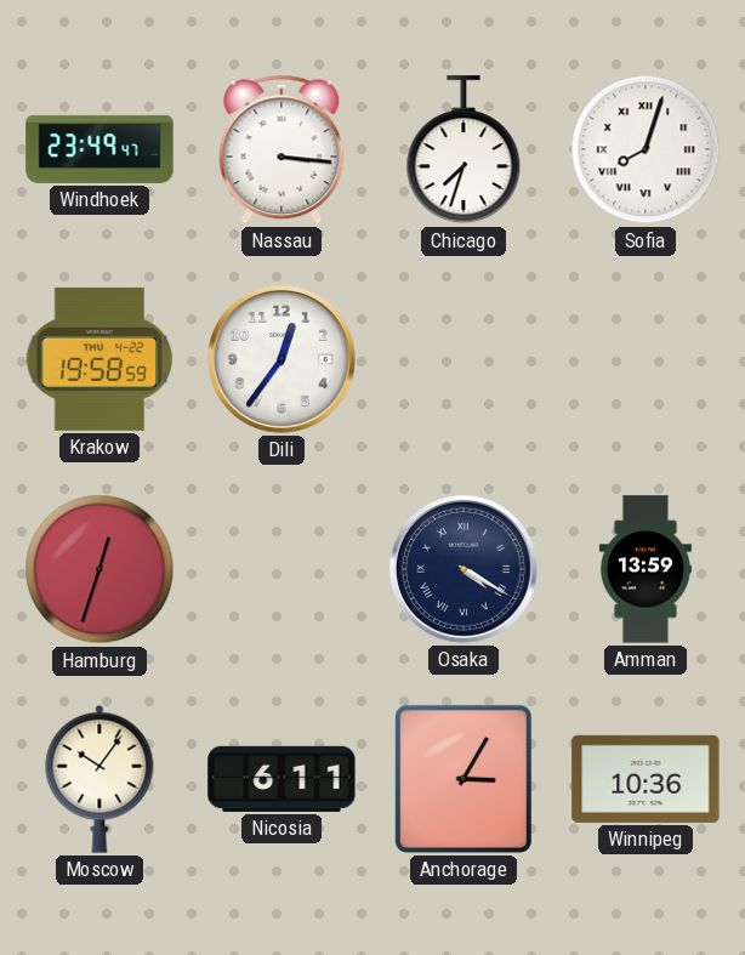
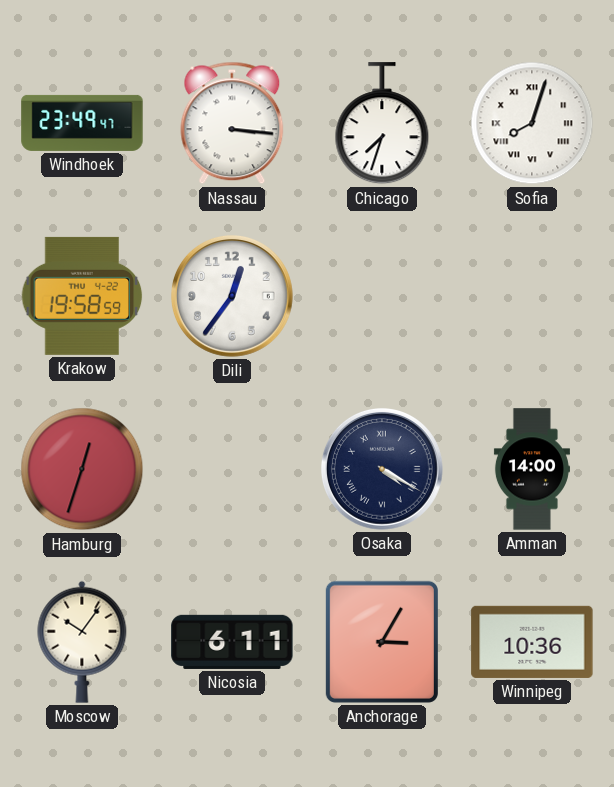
Amman: 13:59 -> 14:00 (532, 469)
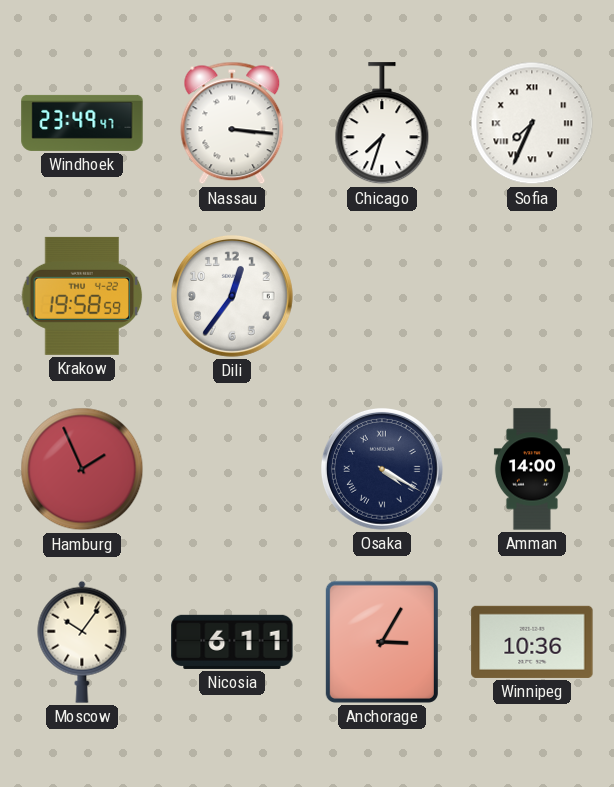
Sofia: 8:03 -> 7:34 (532, 123)
Hamburg: 12:33 -> 1:56 (82, 469)
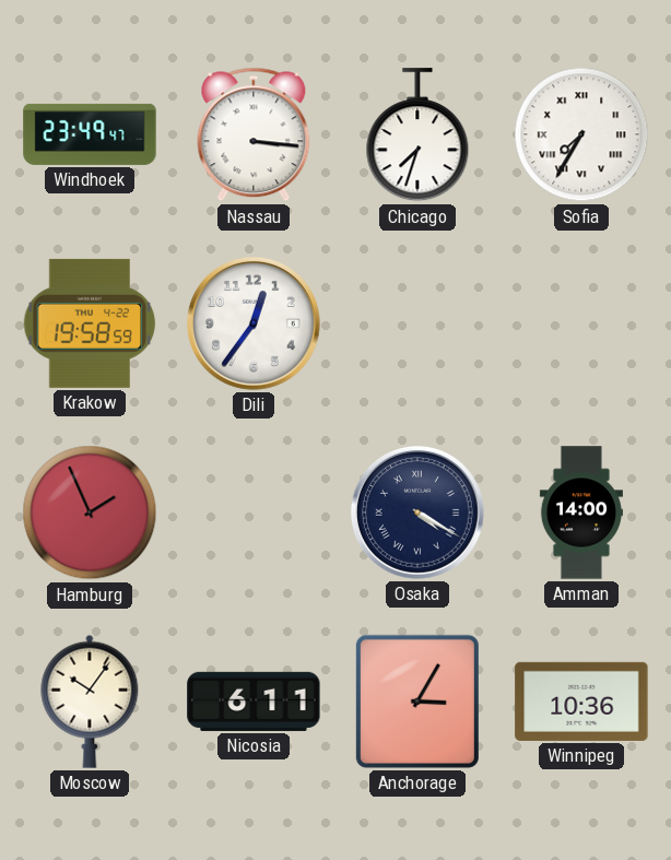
Sofia: 7:34 -> 7:35 (581, 134)
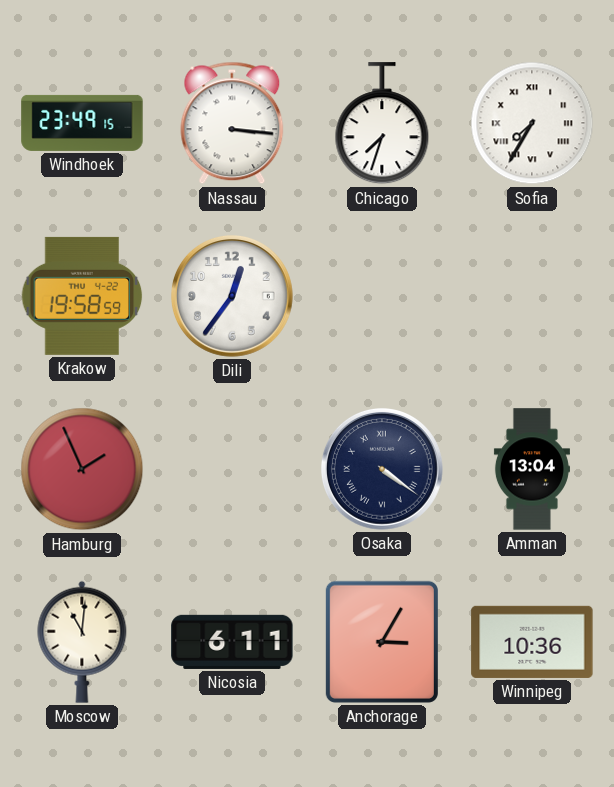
Windhoek: 23:49:47 -> 23:49:15 (82, 123)
Osaka: 4:20 -> 4:21 (382, 469)
Amman: 14:00 -> 13:04 (532, 469)
Moscow: 10:06 -> 11:01 (82, 642)
